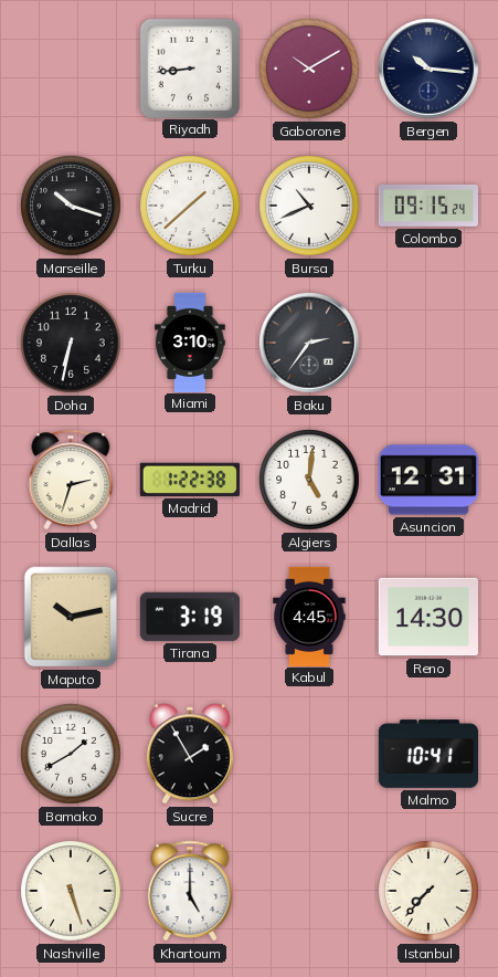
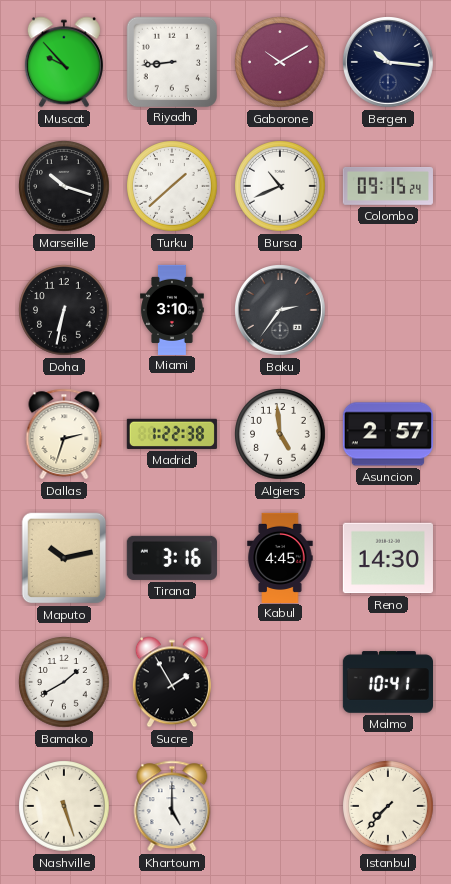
Muscat: none -> 9:53 (64, 62)
Algiers: 5:01 -> 4:59 (280, 434)
Asuncion: 12:31 -> 2:57 (388, 434)
Tirana: 3:19 -> 3:16 (172, 558)
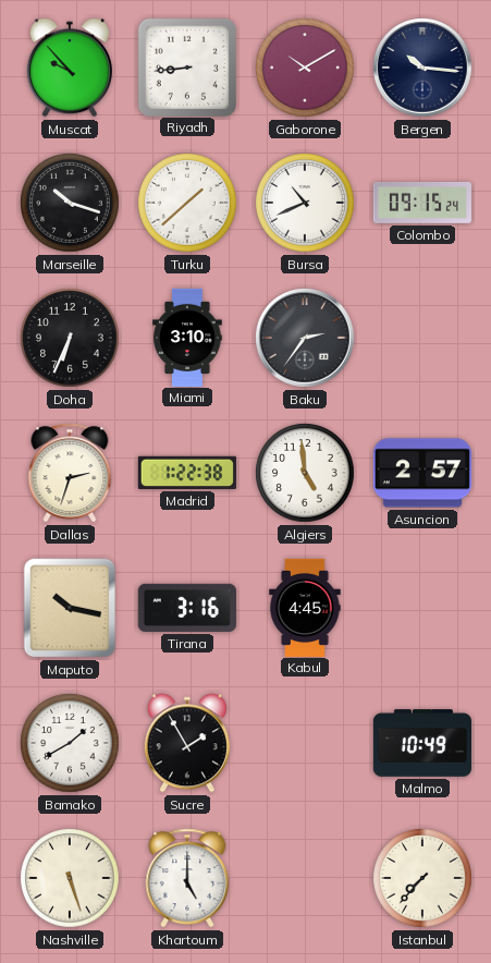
Doha: 6:32 -> 6:34 (70, 338)
Maputo: 10:13 -> 10:17 (70, 608)
Reno: 14:30 -> none (388, 558)
Malmo: 10:41 -> 10:49 (421, 743)
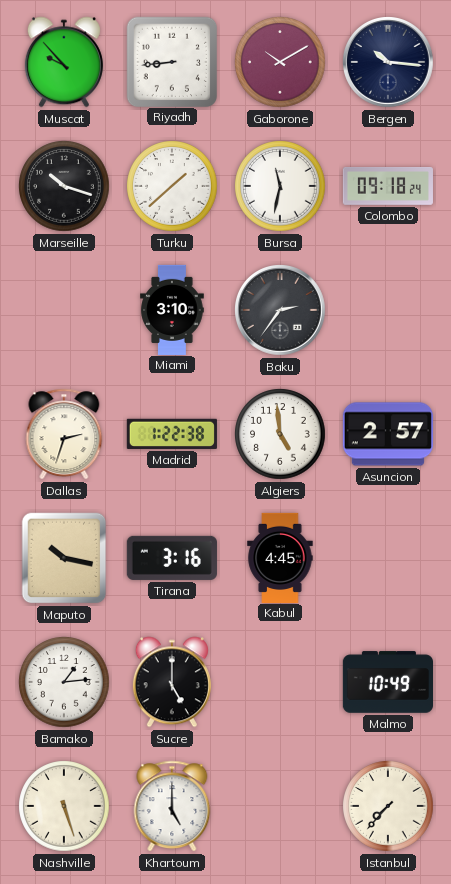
Bursa: 10:41 -> 11:32 (280, 186)
Colombo: 09:15 -> 09:18 (388, 187)
Doha: 6:34 -> none (70, 338)
Bamako: 1:40 -> 1:14 (64, 682)
Sucre: 1:55 -> 5:00 (172, 682)
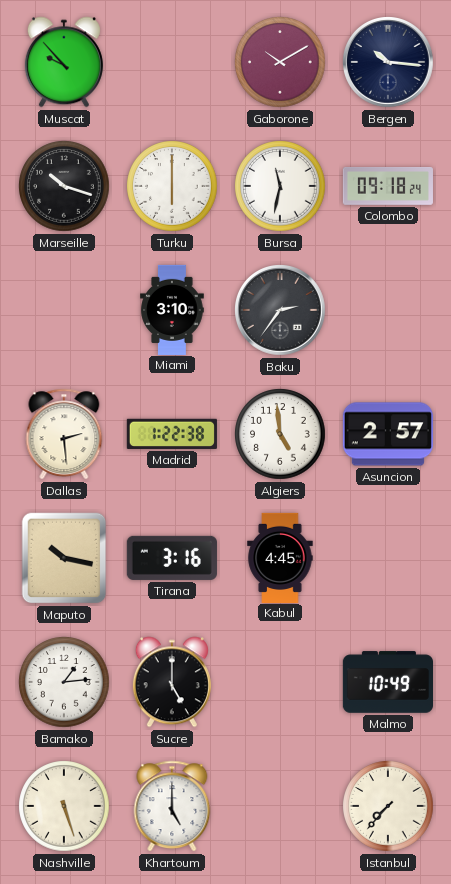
Riyadh: 8:44 -> none (171, 61)
Turku: 1:38 -> 6:00 (172, 186)
Dallas: 2:33 -> 2:29 (64, 434)
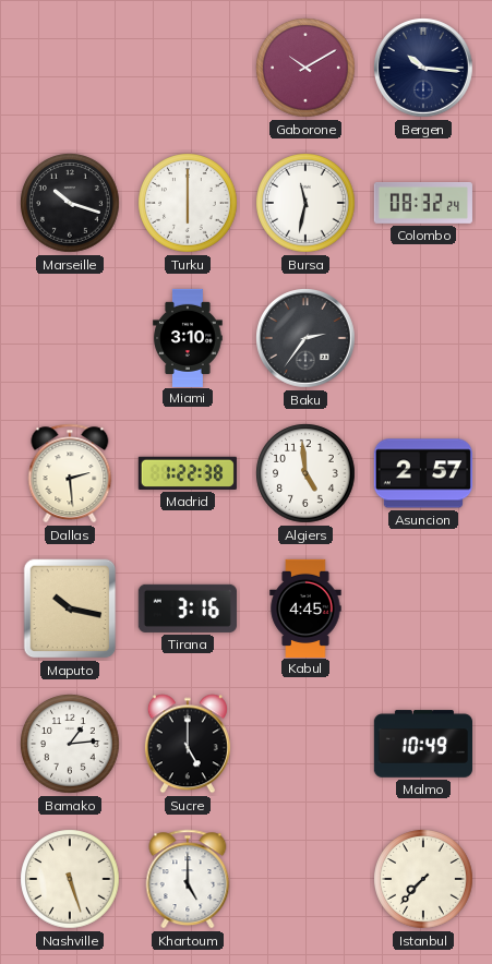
Muscat: 9:53 -> none (64, 62)
Colombo: 09:18 -> 08:32 (423, 204)
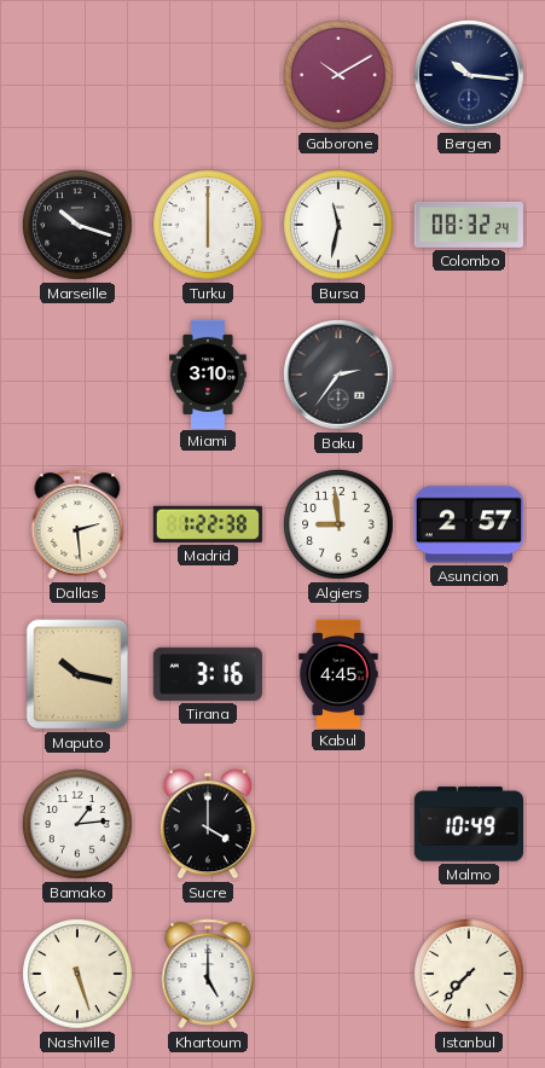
Algiers: 4:59 -> 8:59 (338, 524)
Sucre: 5:00 -> 4:00 (208, 824)
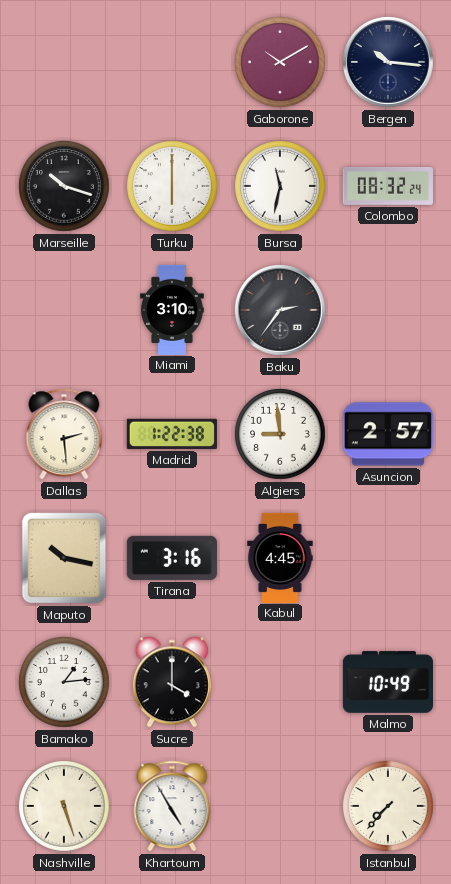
Khartoum: 5:00 -> 4:55 (172, 806)
